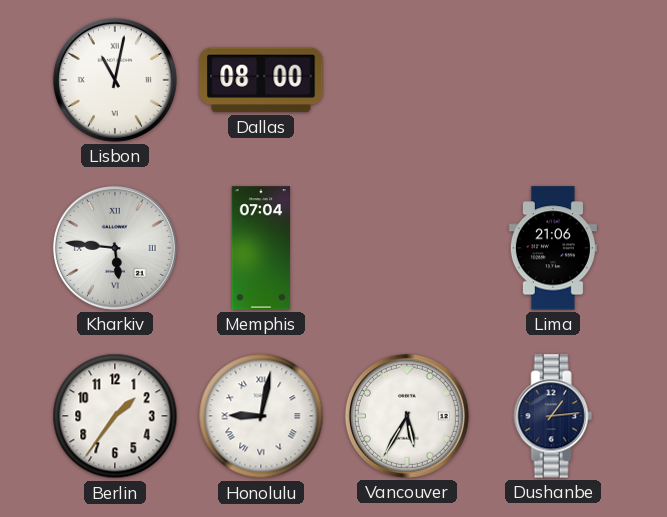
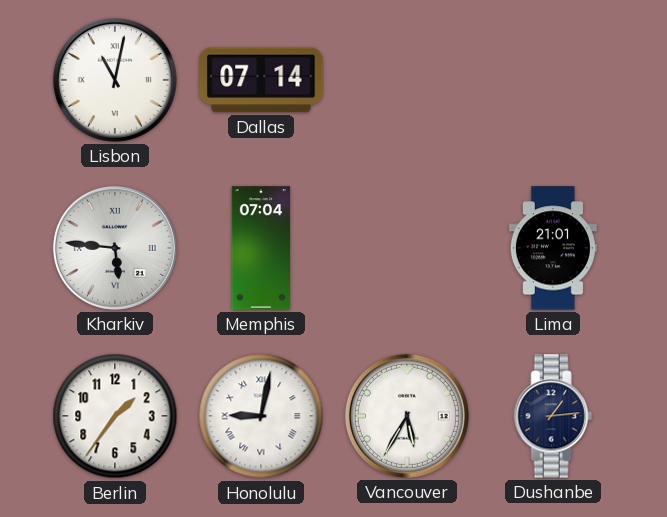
Dallas: 08:00 -> 07:14 (261, 80)
Lima: 21:06 -> 21:01 (553, 248)
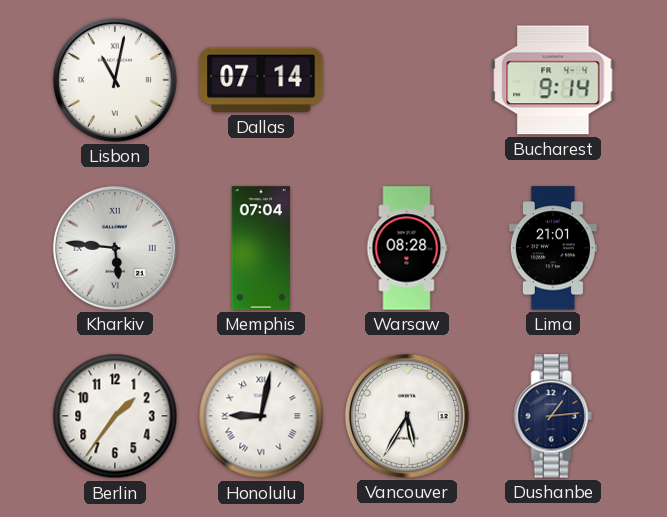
Bucharest: none -> 9:14 (553, 80)
Warsaw: none -> 08:28 (407, 248)
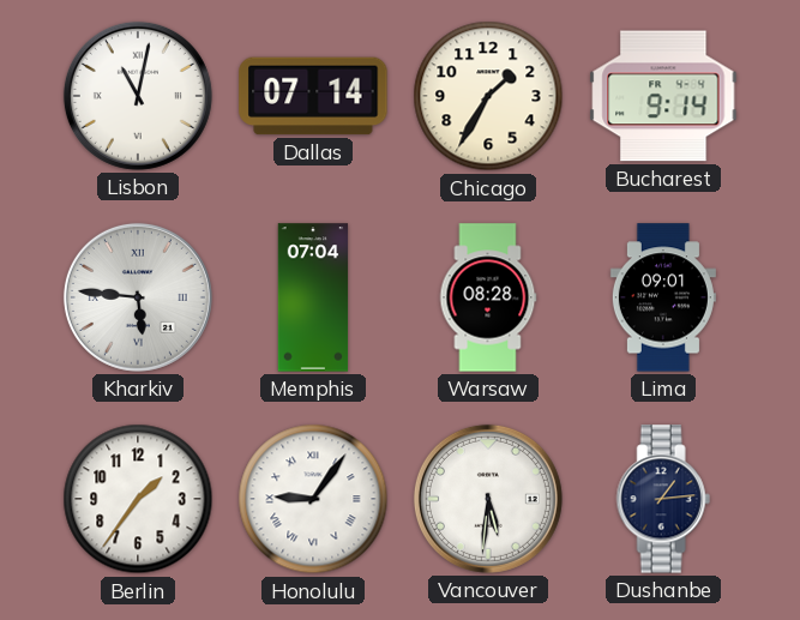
Chicago: none -> 1:35 (488, 96)
Lima: 21:01 -> 09:01 (663, 297)
Honolulu: 9:02 -> 9:06 (313, 499)
Vancouver: 5:35 -> 5:31 (488, 499)
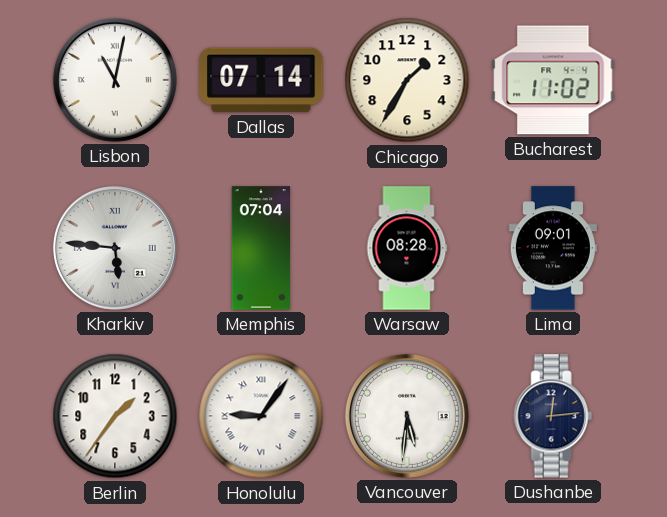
Bucharest: 9:14 -> 11:02 (553, 80)
Dushanbe: 1:14 -> 12:14 (553, 416)
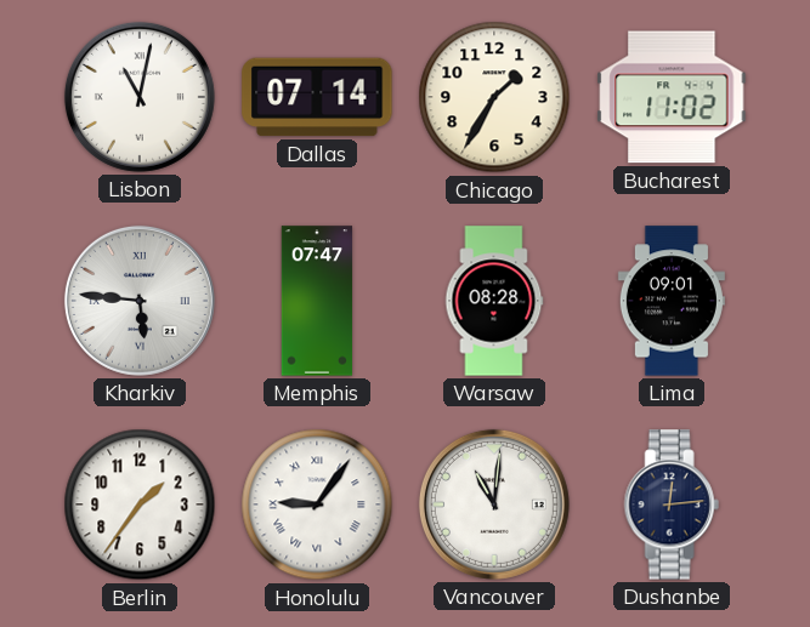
Memphis: 07:04 -> 07:47 (317, 301)
Vancouver: 5:31 -> 11:01 (494, 505)
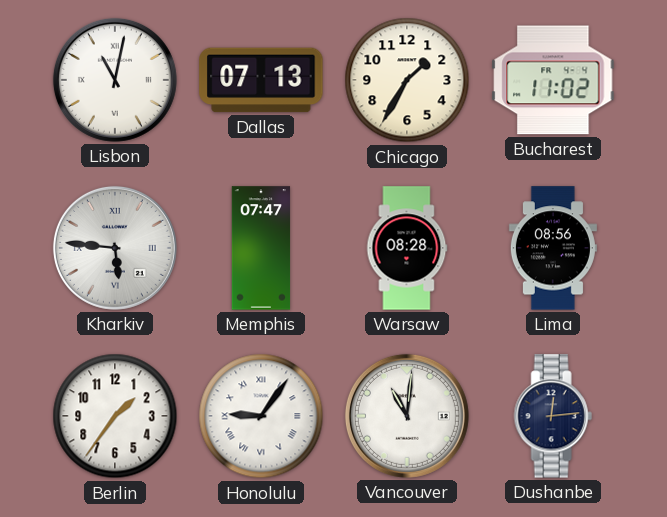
Dallas: 07:14 -> 07:13 (261, 80)
Lima: 09:01 -> 08:56 (553, 248)
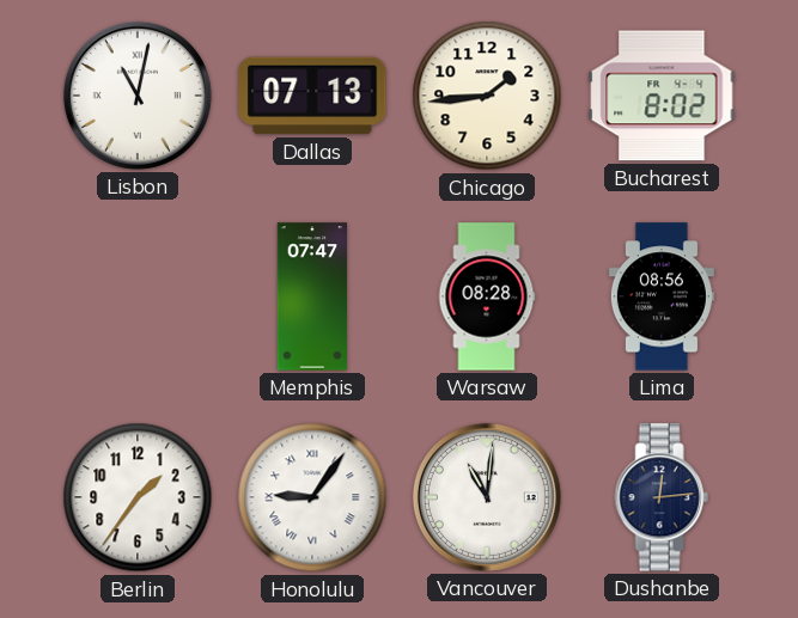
Chicago: 1:35 -> 1:44 (487, 96)
Bucharest: 11:02 -> 8:02 (662, 96)
Kharkiv: 5:46 -> none (115, 248)
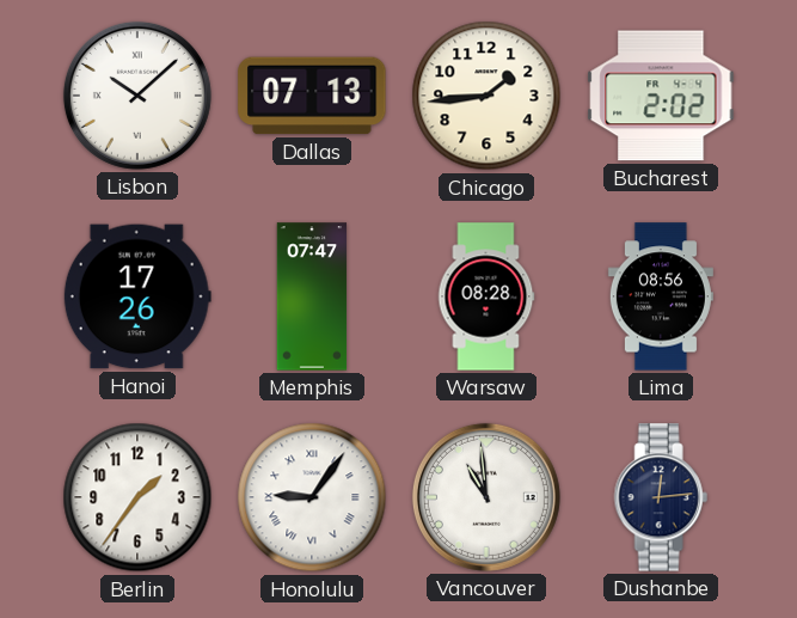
Lisbon: 11:02 -> 10:08 (137, 96)
Bucharest: 8:02 -> 2:02 (661, 96)
Hanoi: none -> 17:26 (137, 296)
Vancouver: 11:01 -> 10:59 (486, 497)
